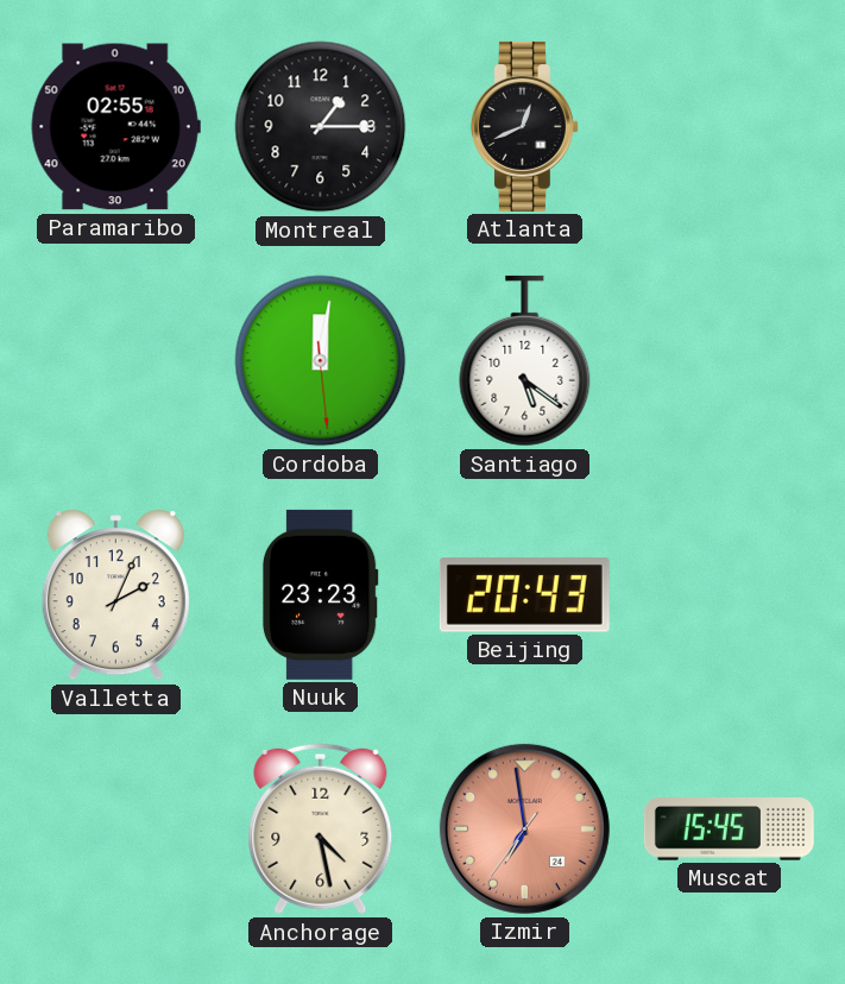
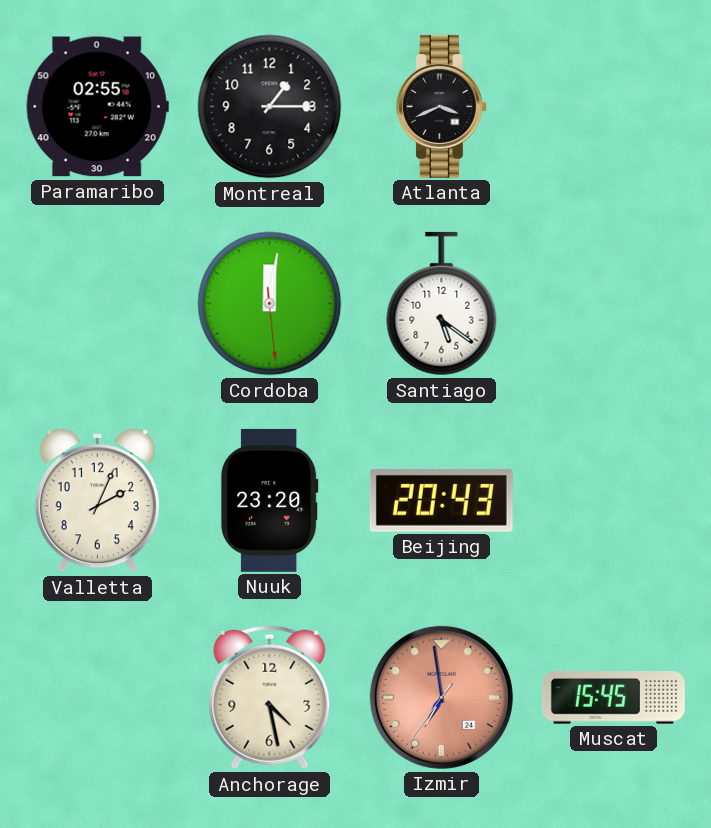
Atlanta: 12:41 -> 3:41 (441, 106)
Nuuk: 23:23 -> 23:20 (269, 500)
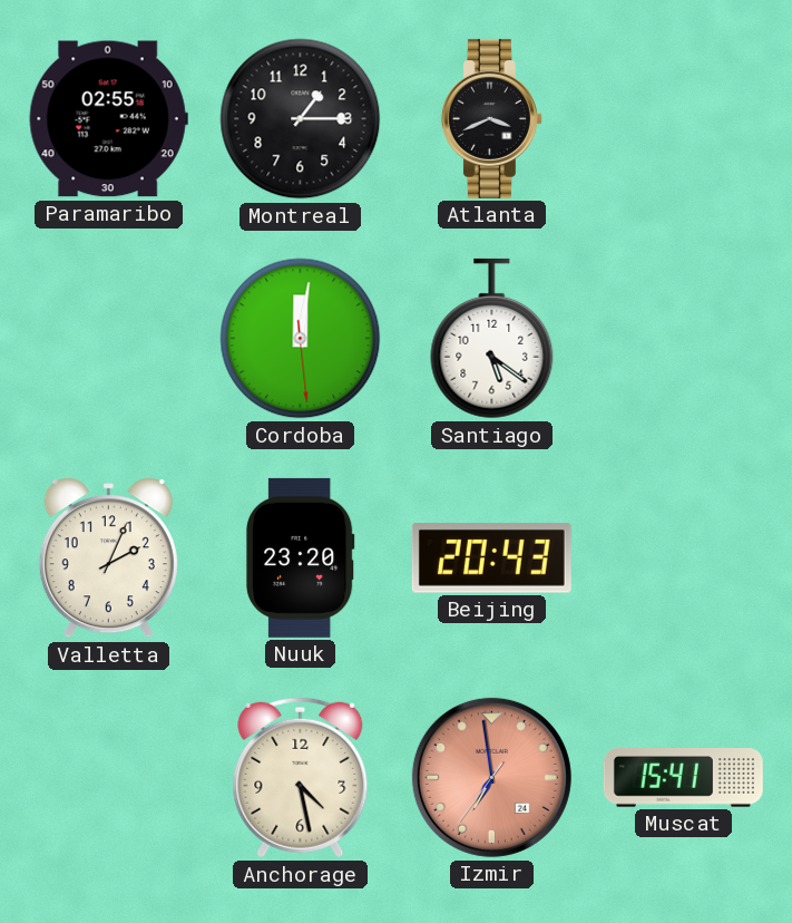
Muscat: 15:45 -> 15:41 (683, 778)
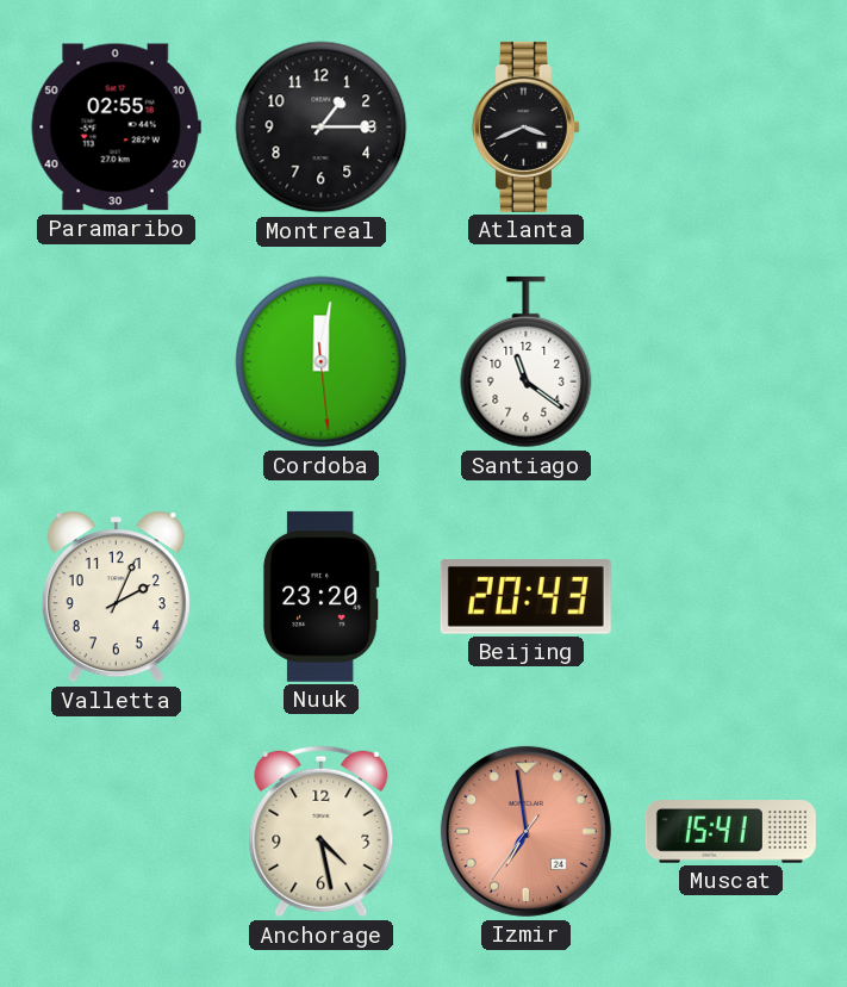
Santiago: 5:21 -> 11:21 (527, 362)
